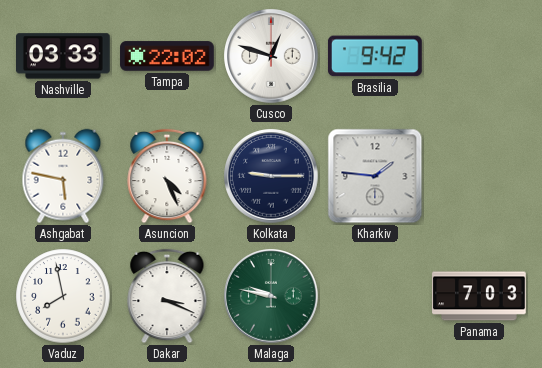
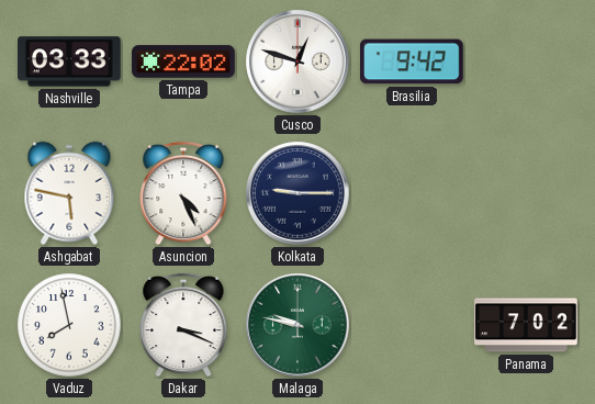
Kharkiv: 1:46 -> none (375, 176)
Panama: 7:03 -> 7:02 (526, 325)
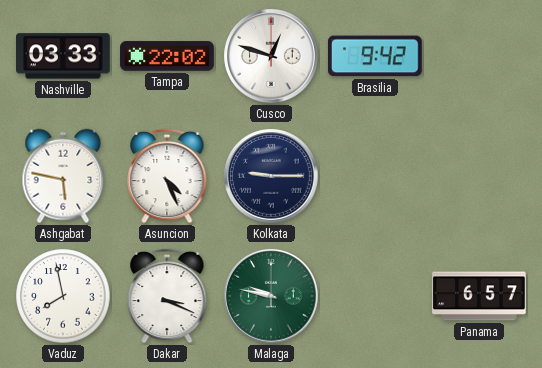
Panama: 7:02 -> 6:57 (479, 296)
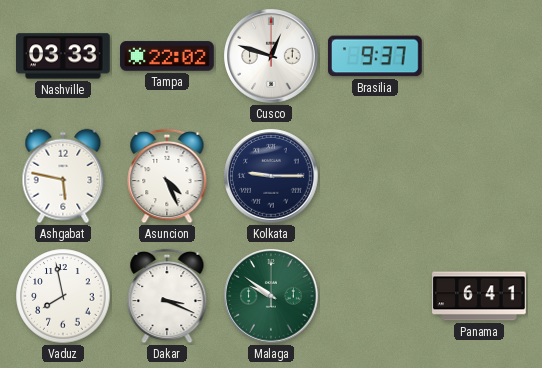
Brasilia: 9:42 -> 9:37 (375, 56)
Malaga: 9:47 -> 9:51 (271, 296)
Panama: 6:57 -> 6:41 (479, 296)
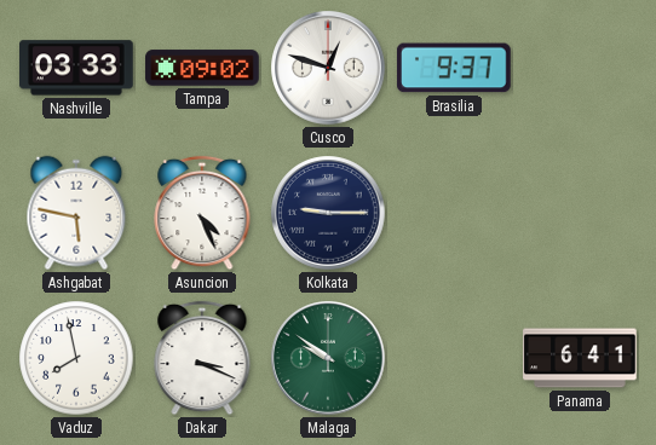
Tampa: 22:02 -> 09:02 (202, 68)
